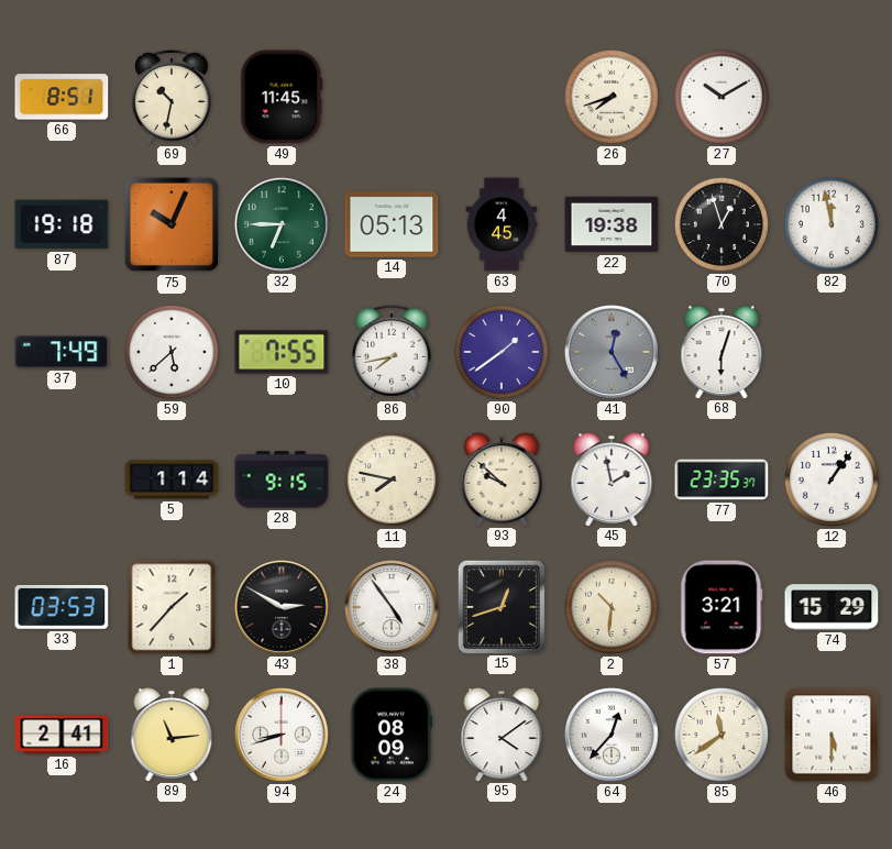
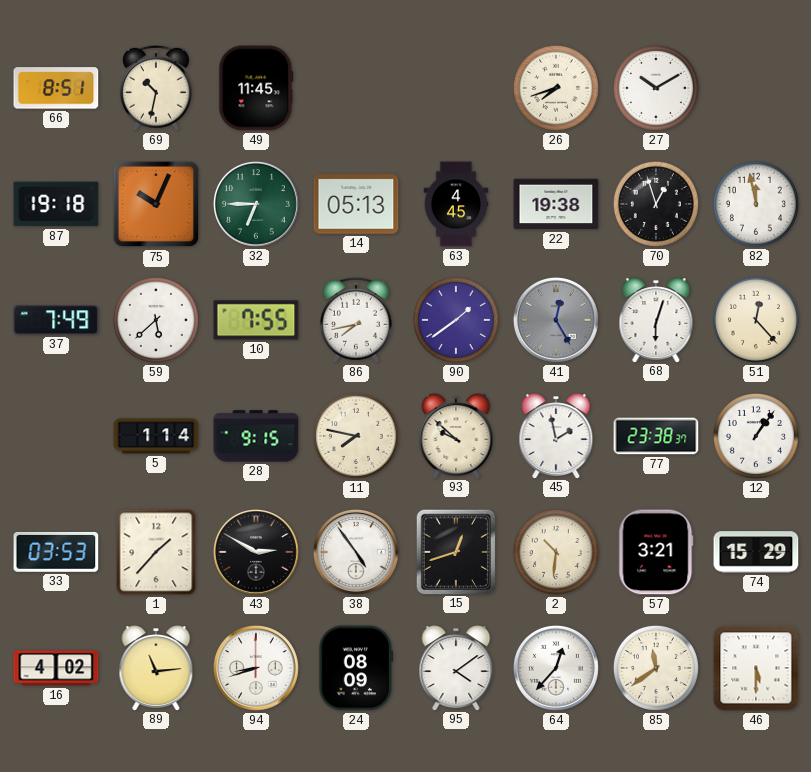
51: none -> 12:23 (756, 320)
77: 23:35 -> 23:38 (656, 436)
16: 2:41 -> 4:02 (56, 668)
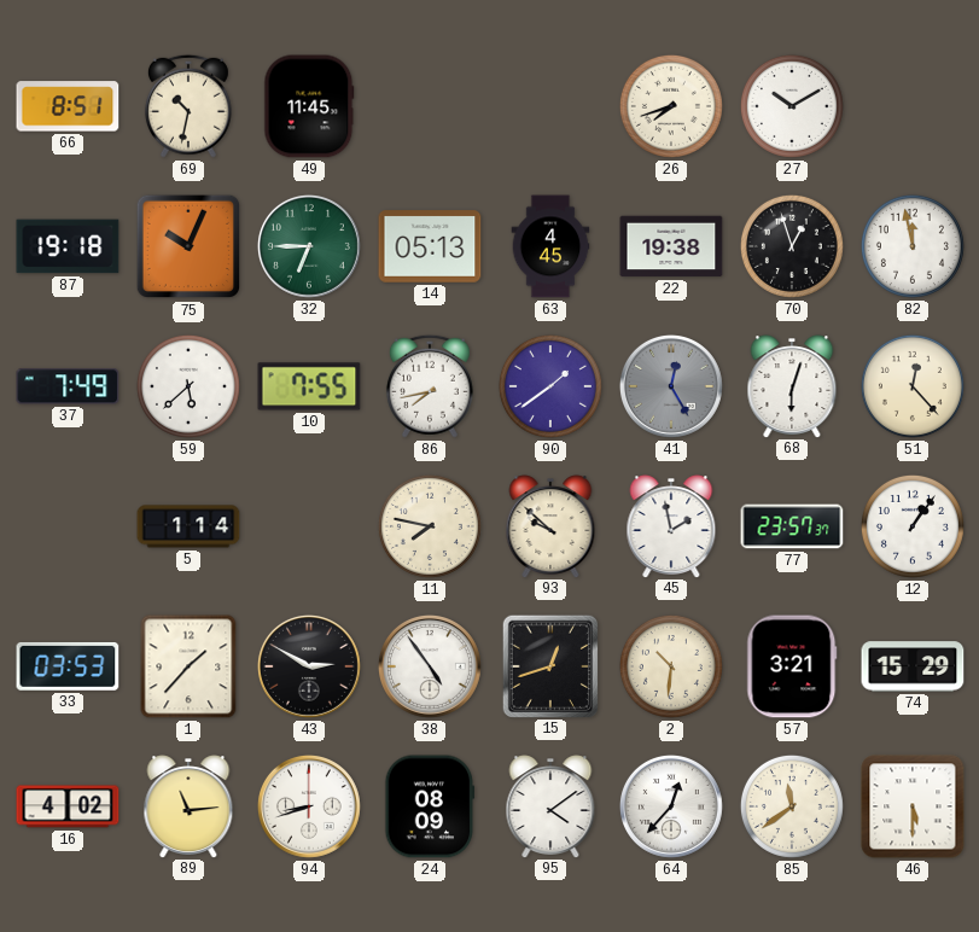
28: 9:15 -> none (256, 436)
77: 23:38 -> 23:57 (792, 526)
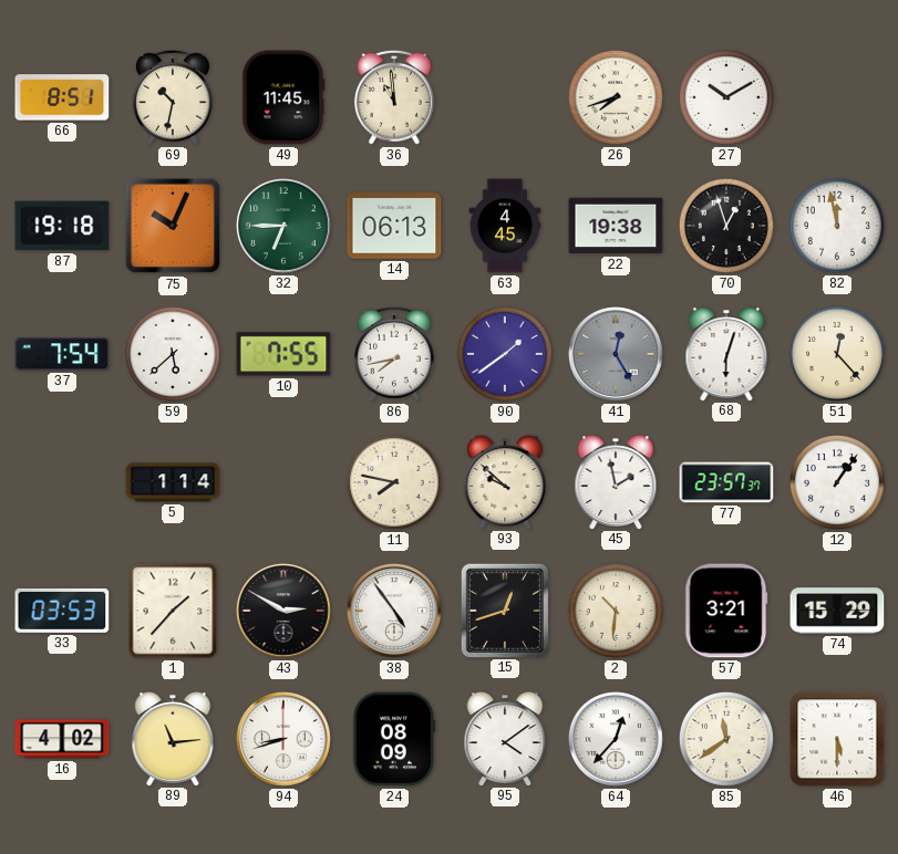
36: none -> 10:59 (394, 97)
14: 05:13 -> 06:13 (394, 226)
37: 7:49 -> 7:54 (62, 354)
